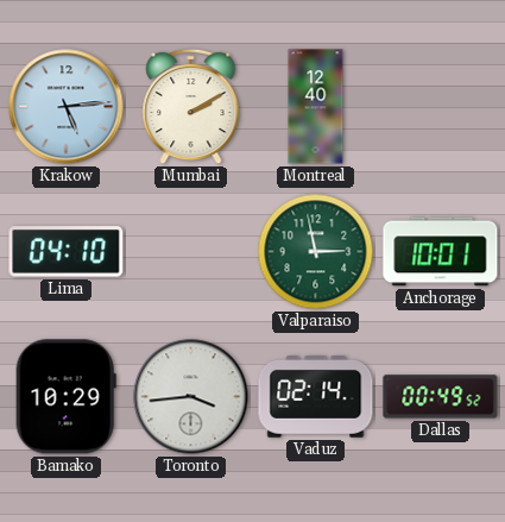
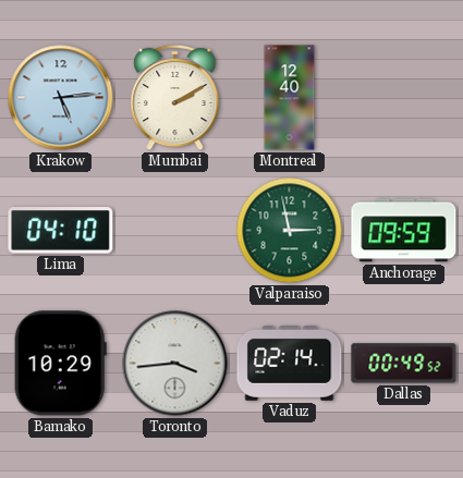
Anchorage: 10:01 -> 09:59 (404, 231)
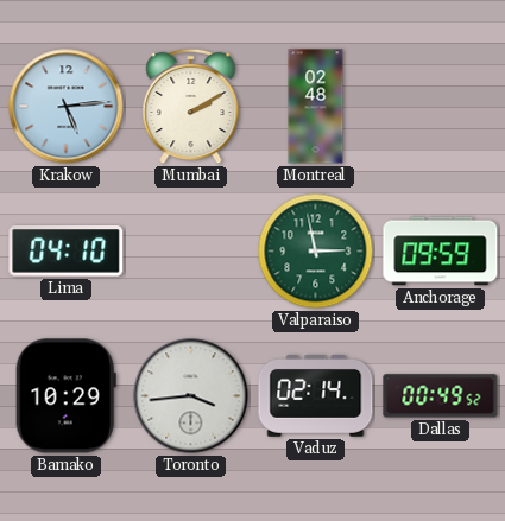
Montreal: 12:40 -> 02:48 (316, 107)
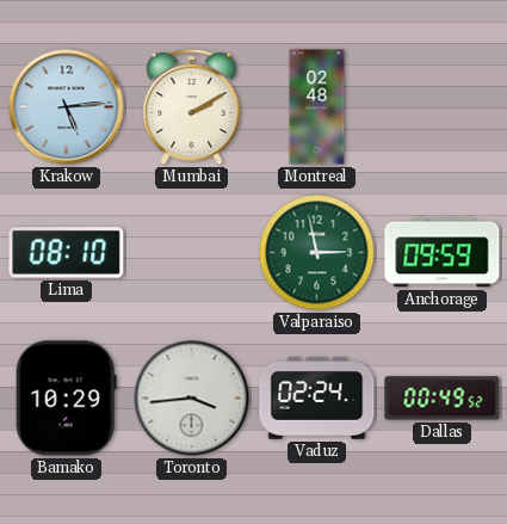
Lima: 04:10 -> 08:10 (67, 253)
Vaduz: 02:14 -> 02:24 (317, 399)
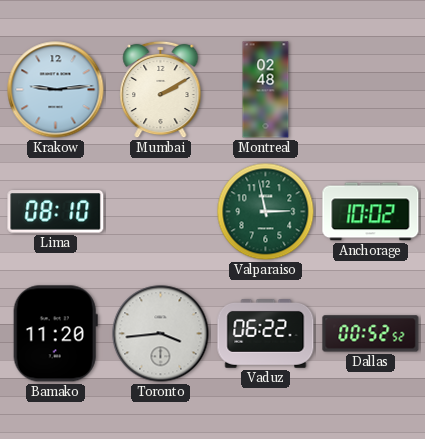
Krakow: 5:14 -> 9:14 (56, 90)
Anchorage: 09:59 -> 10:02 (371, 212)
Bamako: 10:29 -> 11:20 (55, 334)
Vaduz: 02:24 -> 06:22 (266, 334)
Dallas: 00:49 -> 00:52 (371, 334)
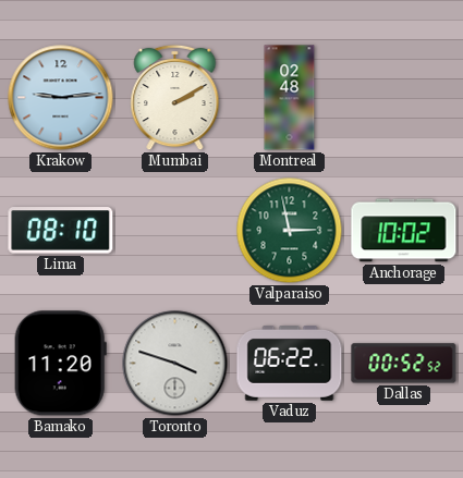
Toronto: 3:44 -> 3:48 (175, 364)
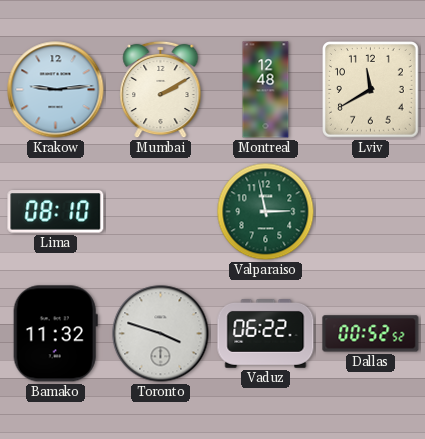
Montreal: 02:48 -> 12:48 (266, 90)
Lviv: none -> 11:40 (371, 90)
Anchorage: 10:02 -> none (404, 231)
Bamako: 11:20 -> 11:32 (55, 334)
